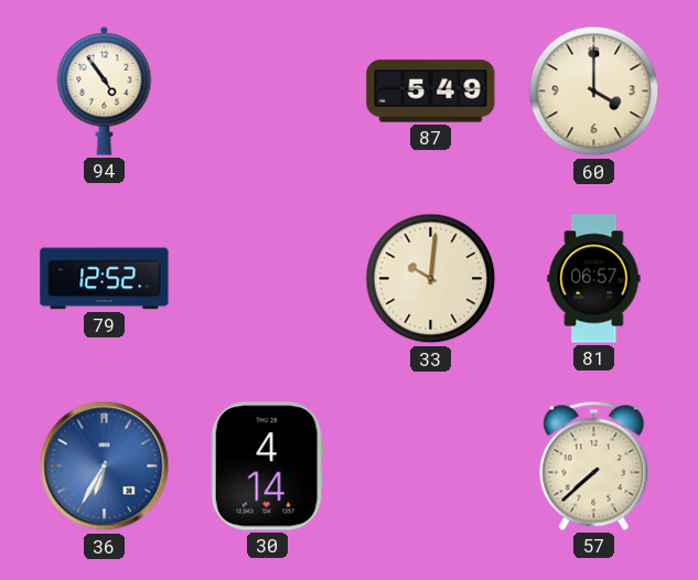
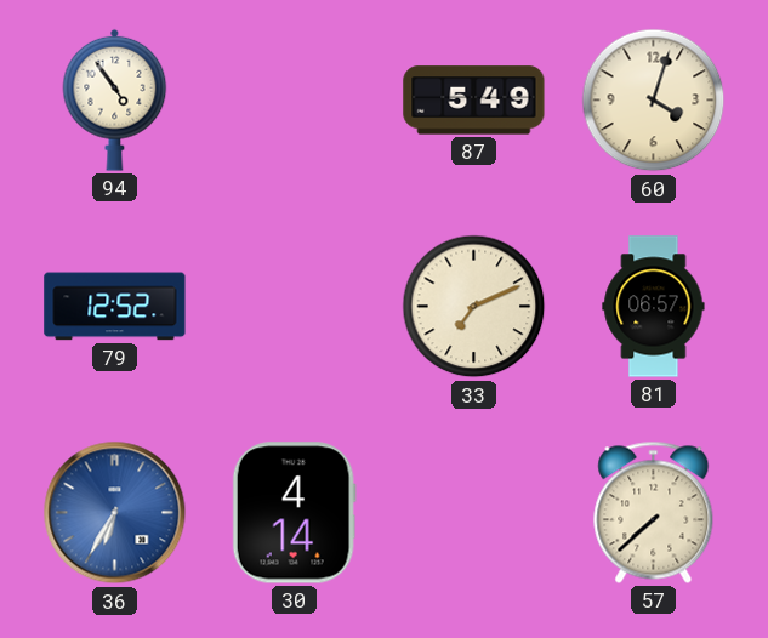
60: 4:00 -> 4:03 (654, 101)
33: 10:01 -> 7:11 (474, 307)
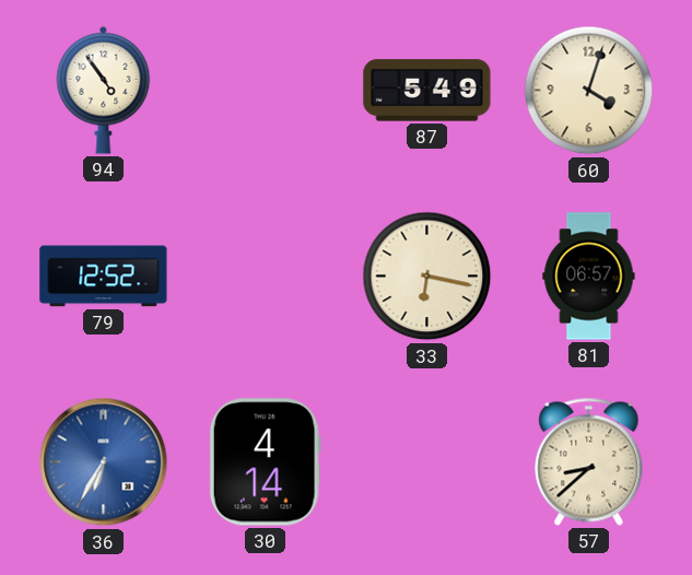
33: 7:11 -> 6:17 (427, 277)
57: 7:38 -> 8:38 (589, 461)
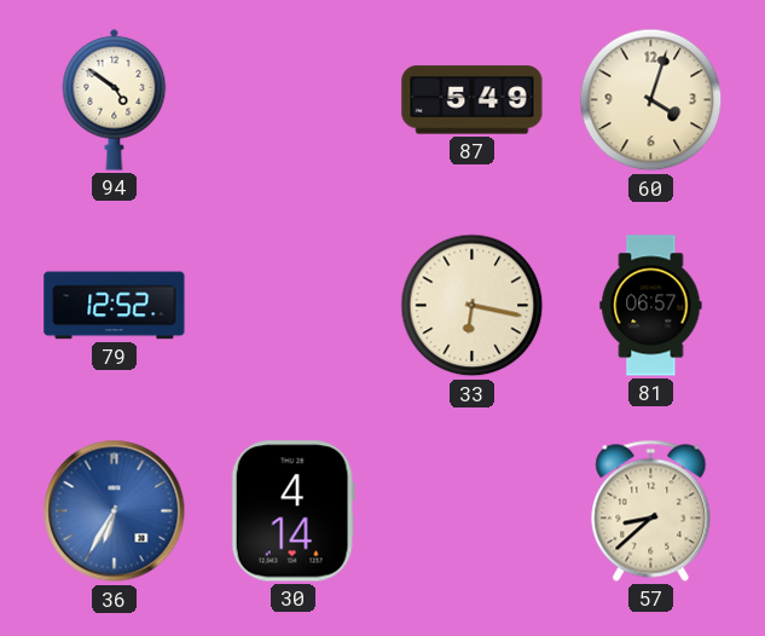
94: 4:54 -> 4:51 (115, 99)
